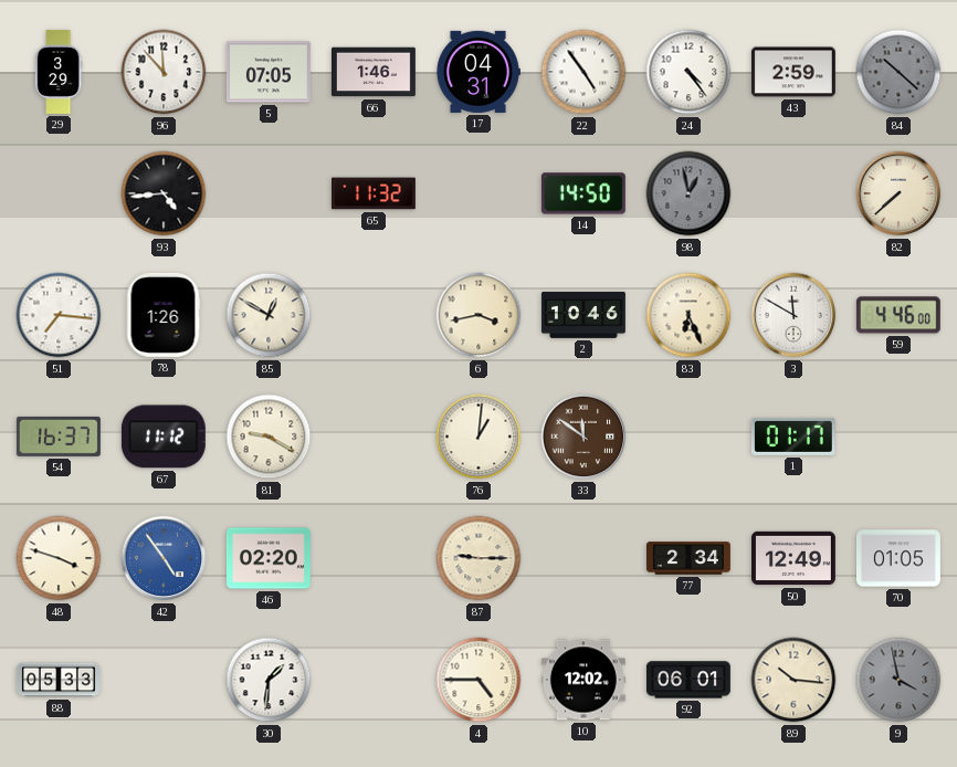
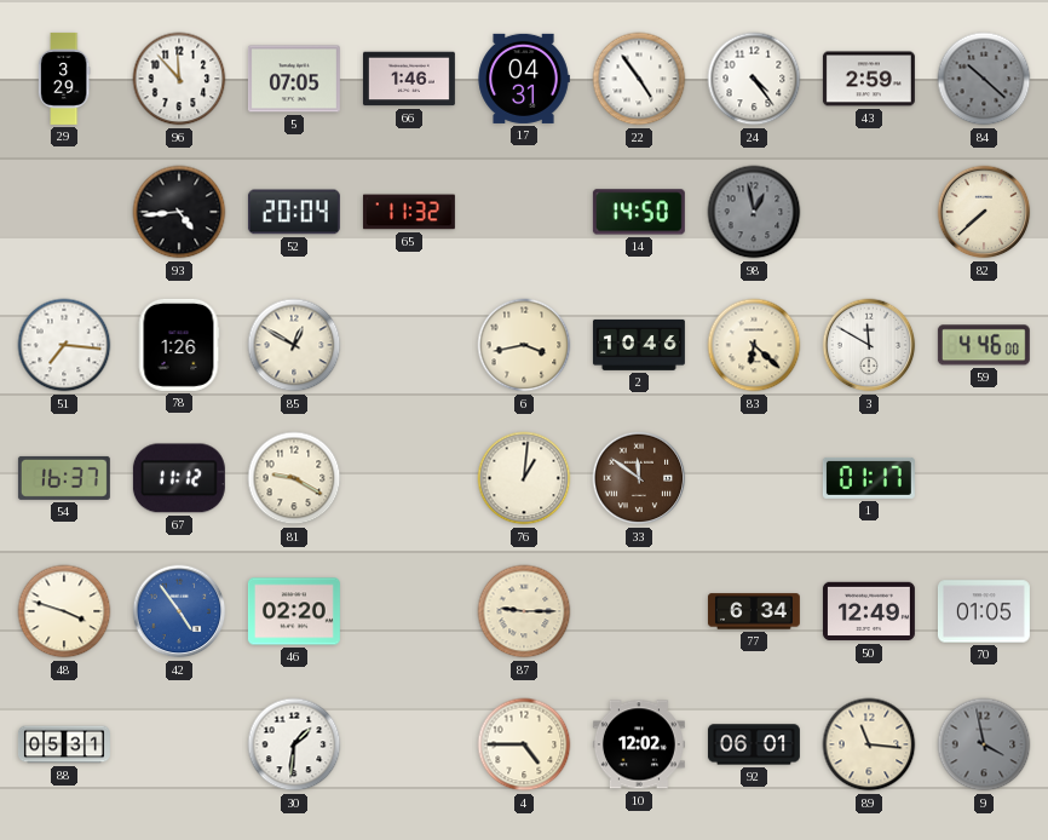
52: none -> 20:04 (294, 212)
83: 6:26 -> 6:22 (754, 345)
77: 2:34 -> 6:34 (754, 611)
88: 05:33 -> 05:31 (64, 744)
89: 10:16 -> 11:16 (869, 744)
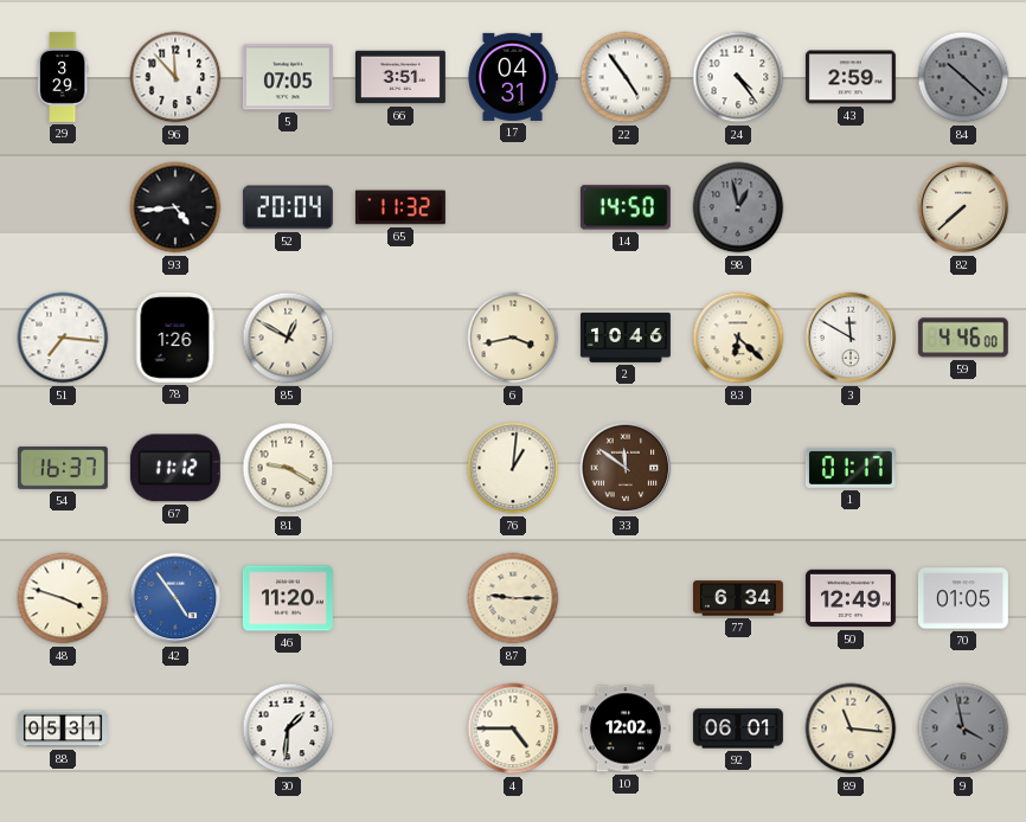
66: 1:46 -> 3:51 (400, 77)
46: 02:20 -> 11:20 (288, 598)
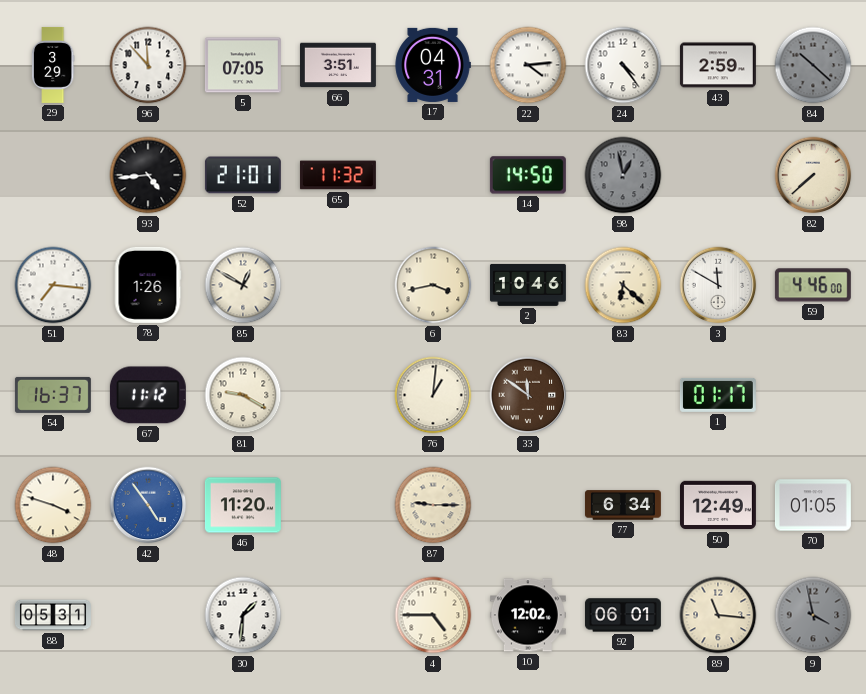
22: 4:54 -> 4:14 (528, 65)
52: 20:04 -> 21:01 (243, 175)
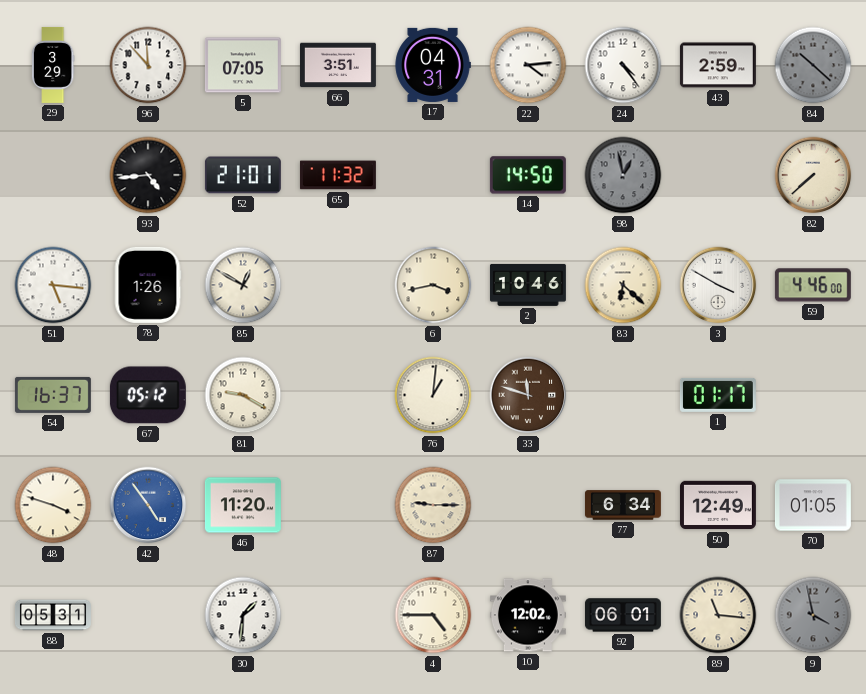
51: 7:16 -> 5:16 (53, 285)
3: 11:50 -> 3:50 (718, 285)
67: 11:12 -> 05:12 (148, 395)
33: 11:51 -> 11:48 (528, 395)
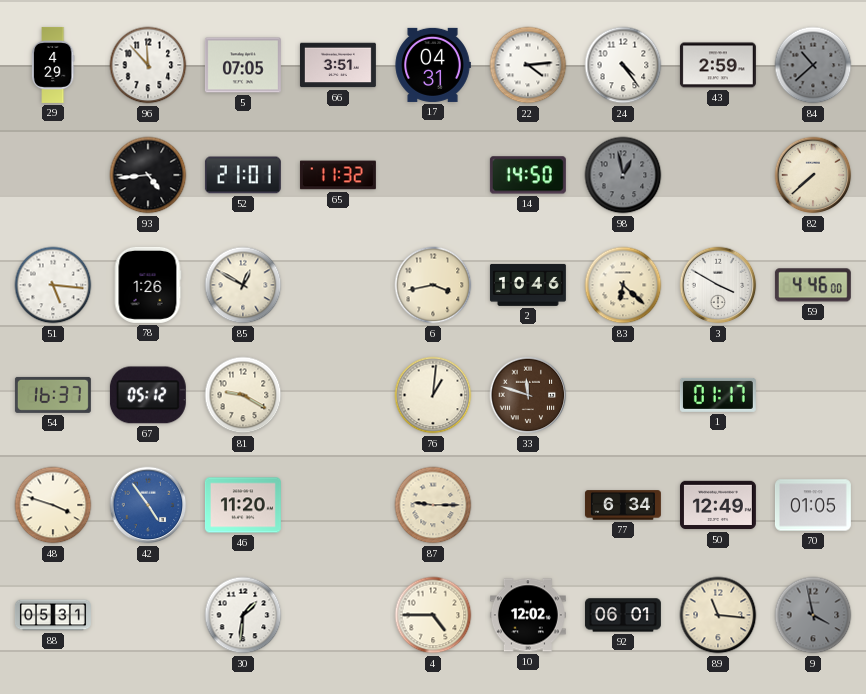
29: 3:29 -> 4:29 (53, 65)
84: 10:22 -> 10:38 (813, 65)
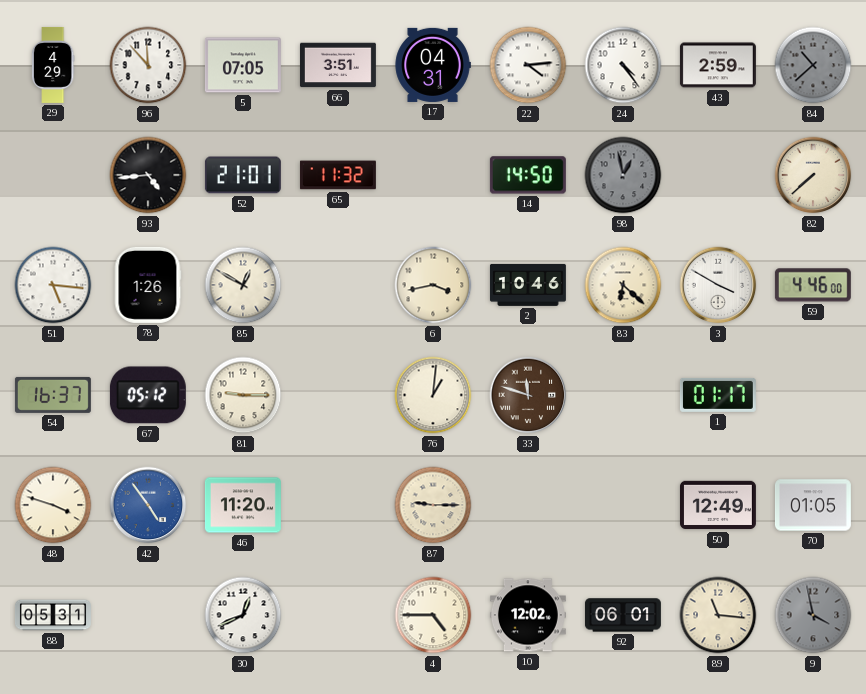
81: 9:20 -> 9:15 (243, 395)
77: 6:34 -> none (623, 505)
30: 1:31 -> 12:41 (243, 615)
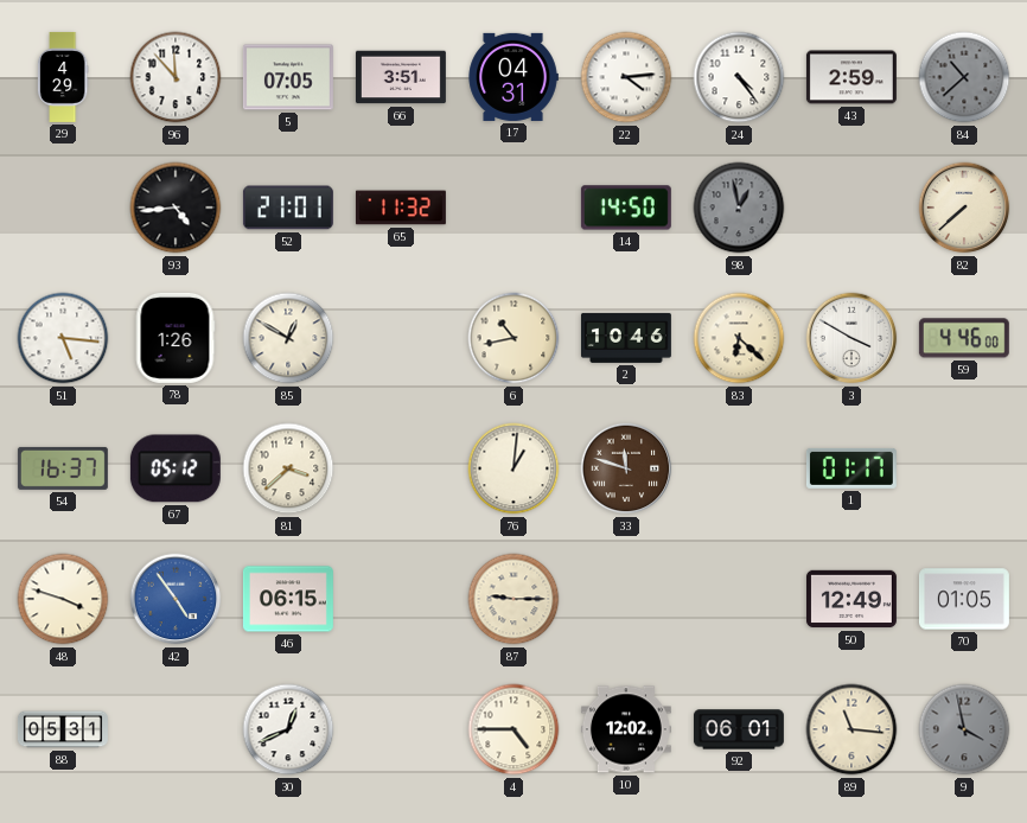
6: 3:43 -> 10:43 (513, 338)
81: 9:15 -> 3:38 (288, 468)
46: 11:20 -> 06:15 (288, 599)
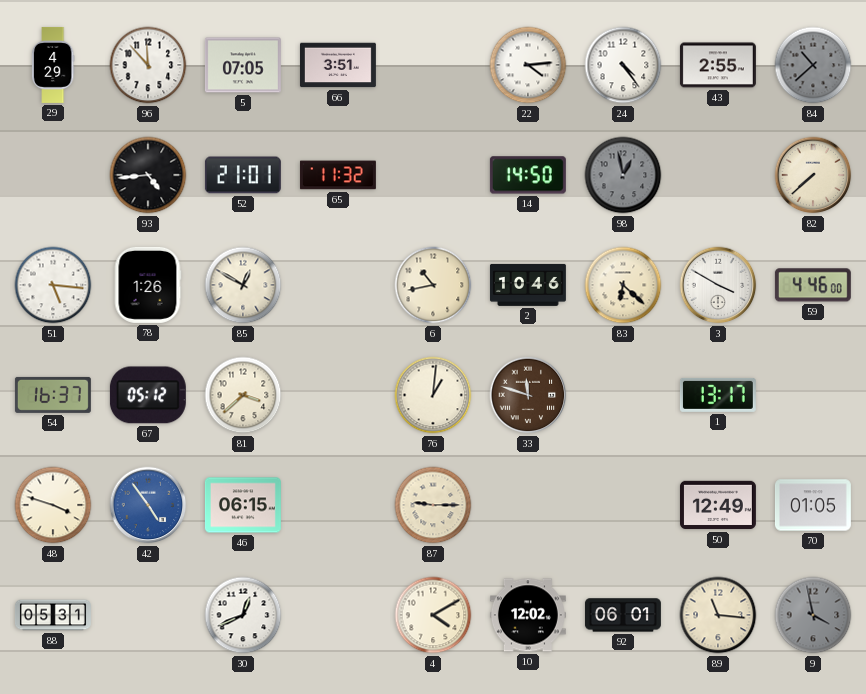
17: 04:31 -> none (513, 77)
43: 2:59 -> 2:55 (718, 65)
1: 01:17 -> 13:17 (718, 395)
4: 4:45 -> 4:10 (433, 615)
